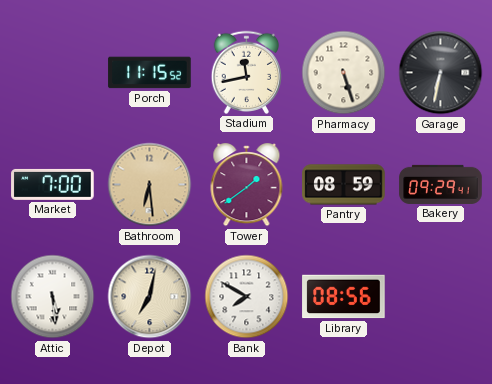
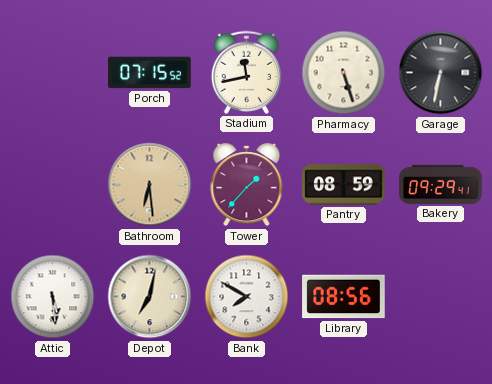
Porch: 11:15 -> 07:15 (150, 73)
Market: 7:00 -> none (53, 184)
Tower: 1:39 -> 1:37 (247, 186)
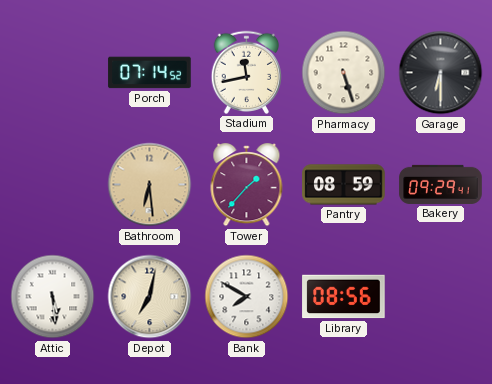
Porch: 07:15 -> 07:14 (150, 73)
Garage: 6:32 -> 6:30 (441, 73)
